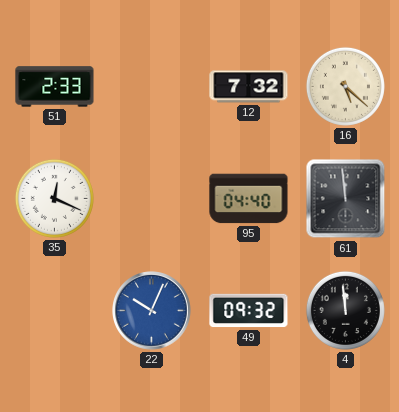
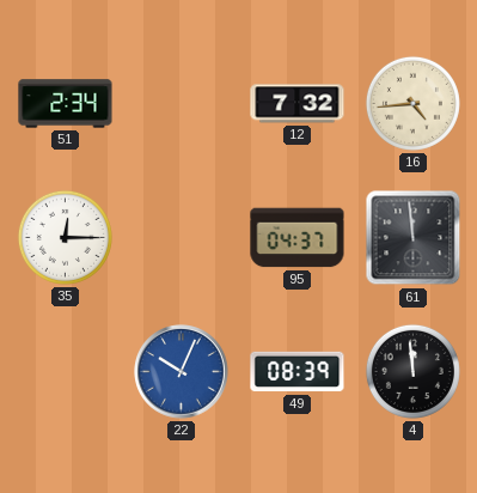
51: 2:33 -> 2:34 (66, 104)
16: 5:22 -> 4:44 (412, 103)
35: 12:19 -> 12:15 (65, 237)
95: 04:40 -> 04:37 (298, 238)
49: 09:32 -> 08:39 (298, 372)
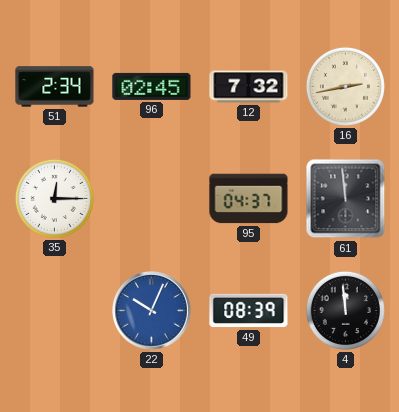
96: none -> 02:45 (152, 86)
16: 4:44 -> 2:43 (345, 86)
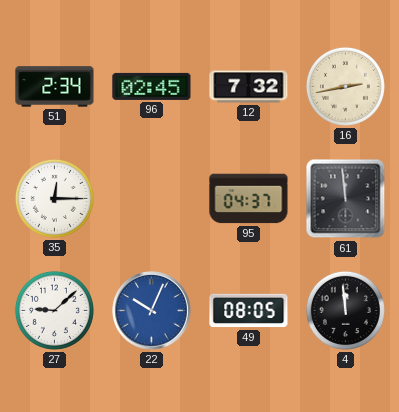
27: none -> 9:08 (54, 310)
49: 08:39 -> 08:05 (249, 311)
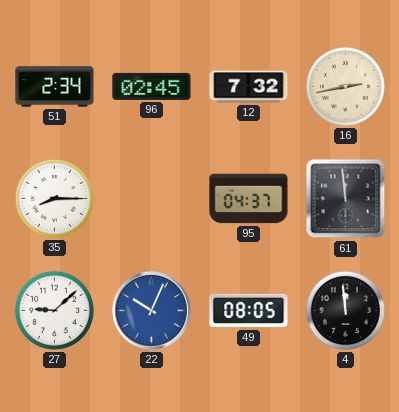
35: 12:15 -> 8:15 (54, 198)
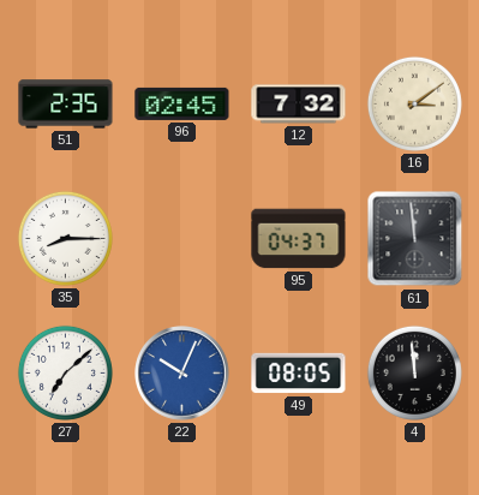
51: 2:34 -> 2:35 (66, 105)
16: 2:43 -> 3:09 (414, 103)
27: 9:08 -> 7:08 (65, 372)
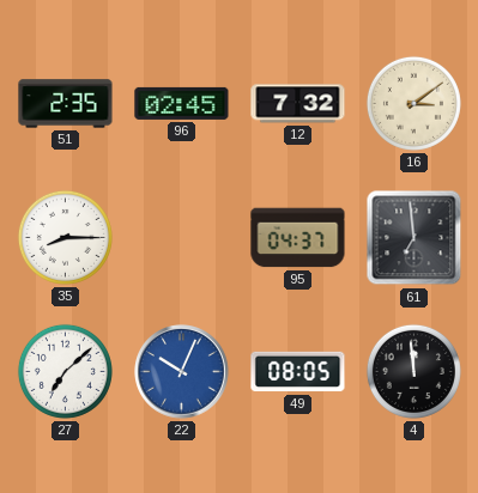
61: 11:59 -> 6:59 (415, 238)
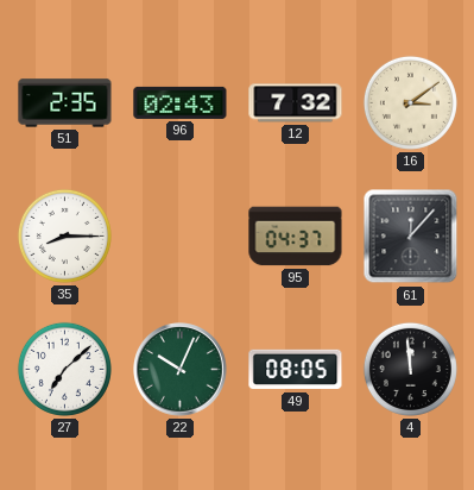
96: 02:45 -> 02:43 (181, 102)
61: 6:59 -> 12:07 (411, 237)
22 dial: blue -> green (181, 370)
